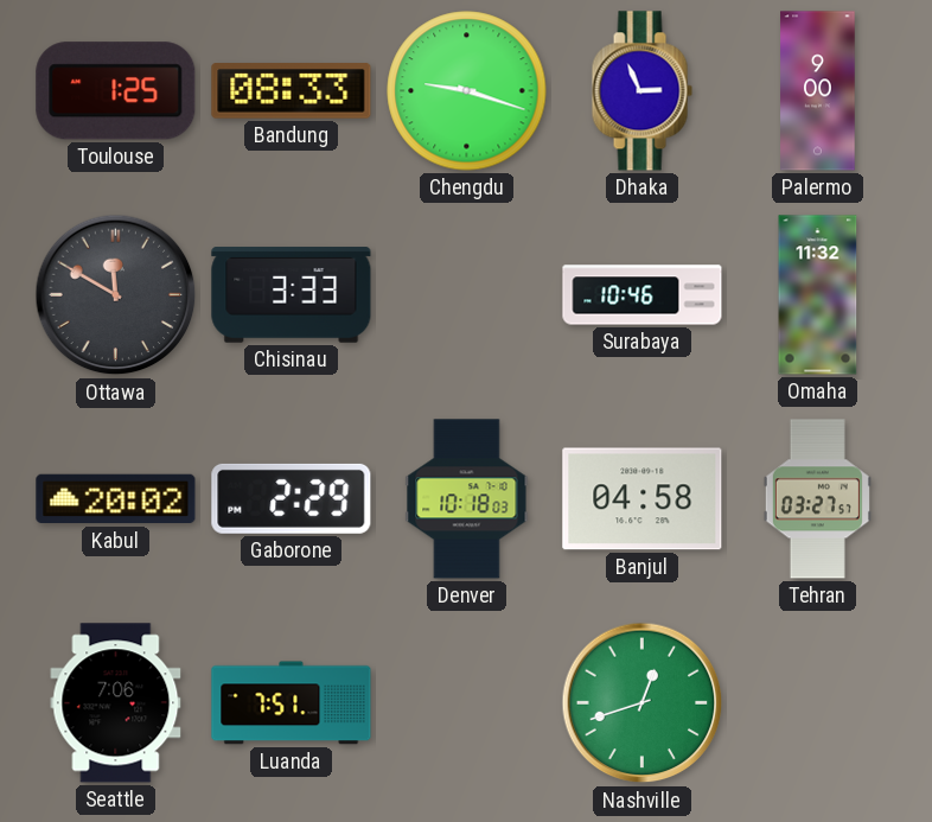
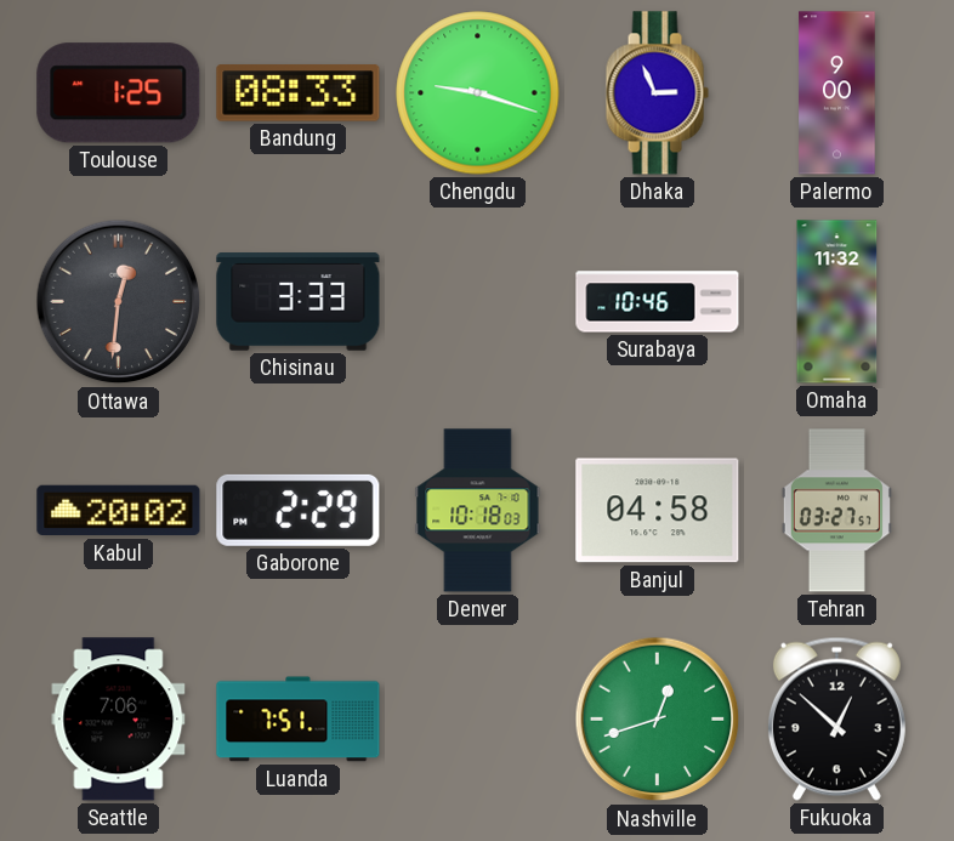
Ottawa: 11:50 -> 12:31 (119, 302)
Fukuoka: none -> 12:52 (836, 718)
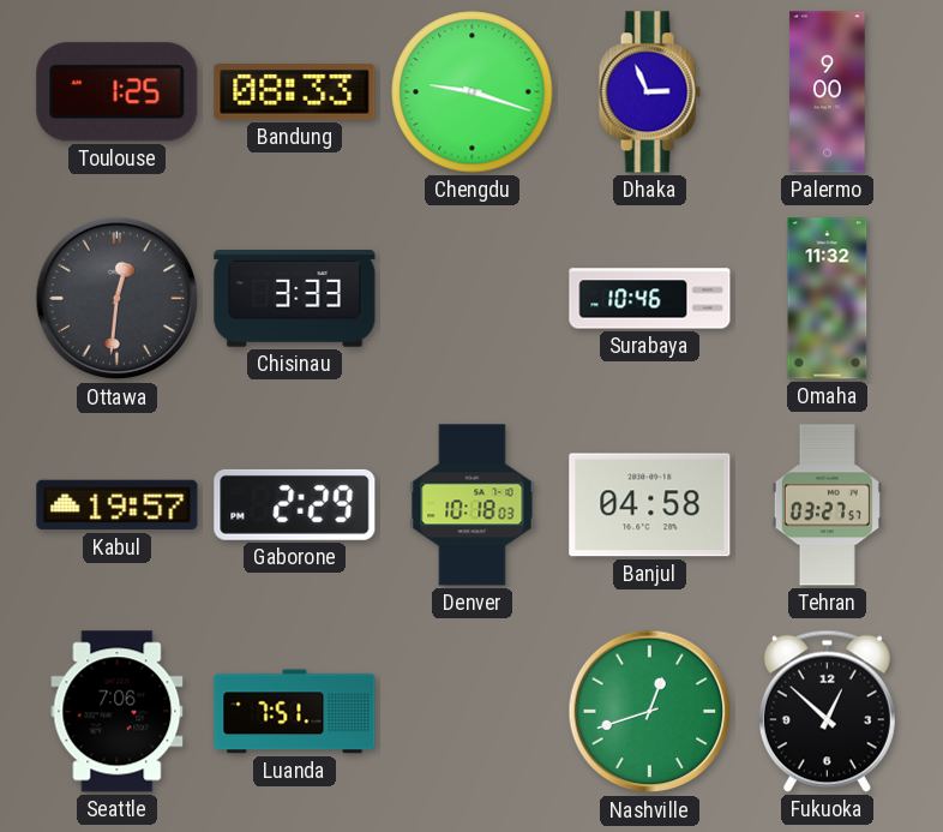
Kabul: 20:02 -> 19:57 (118, 505)
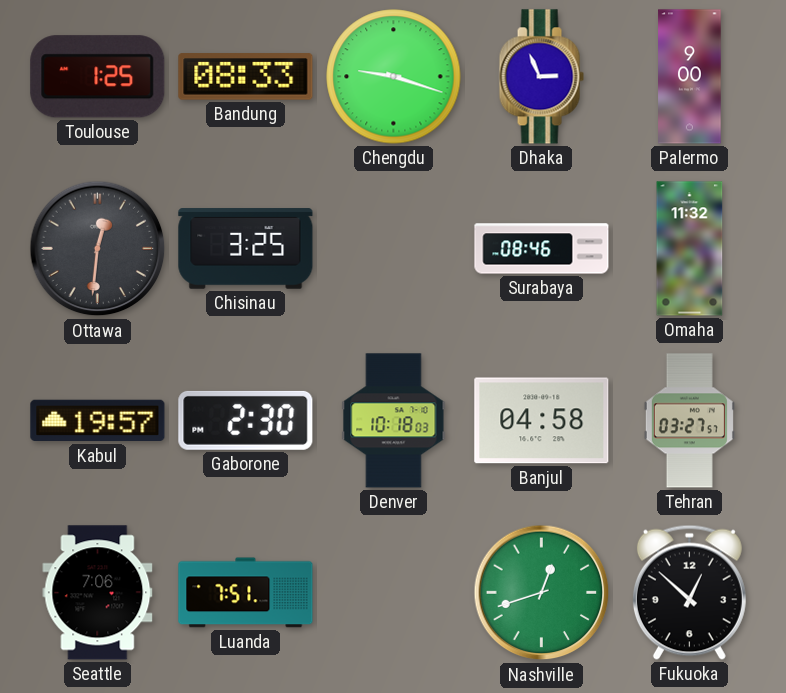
Chisinau: 3:33 -> 3:25 (246, 249)
Surabaya: 10:46 -> 08:46 (542, 249)
Gaborone: 2:29 -> 2:30 (246, 420)
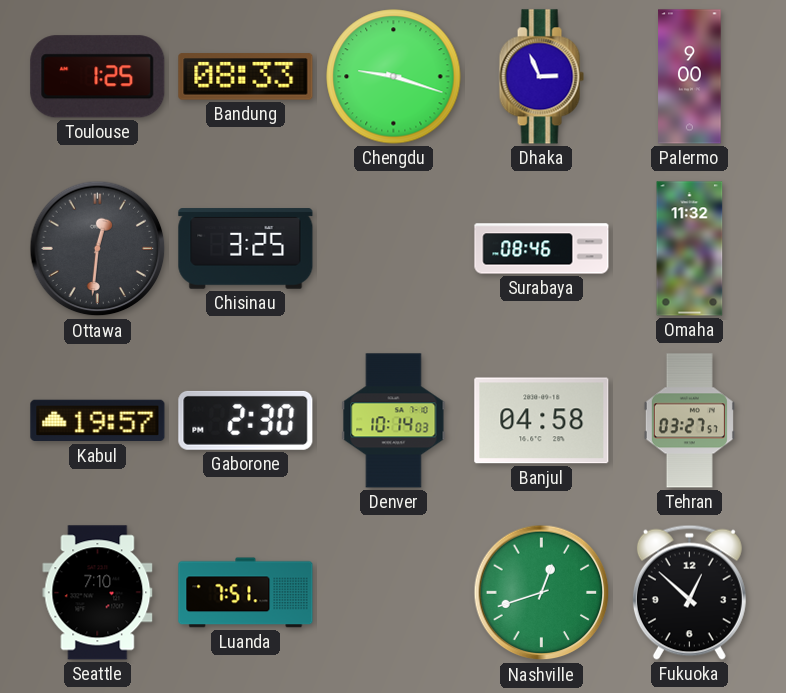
Denver: 10:18 -> 10:14 (394, 421)
Seattle: 7:06 -> 7:10 (98, 593)
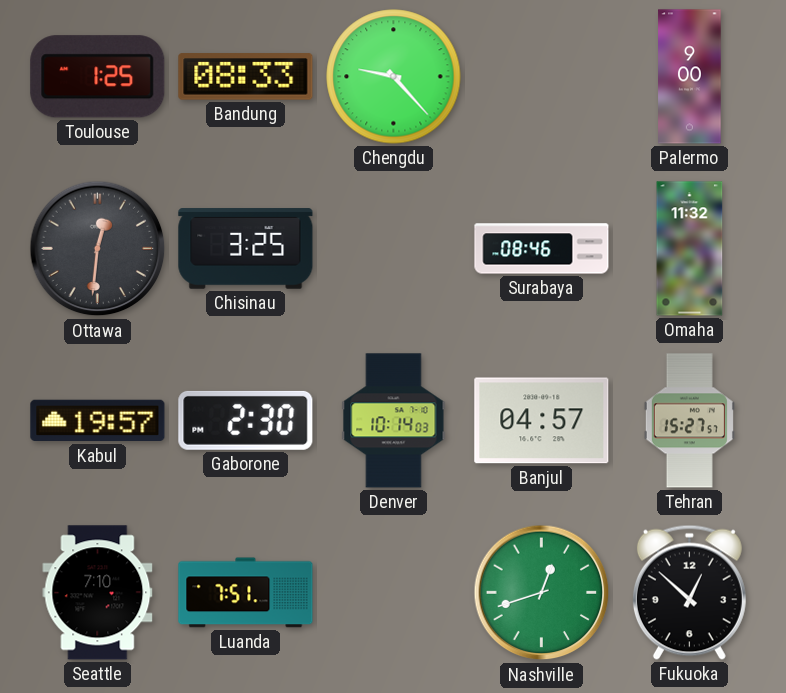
Chengdu: 9:18 -> 9:23 (394, 77)
Dhaka: 2:56 -> none (541, 77)
Banjul: 04:58 -> 04:57 (542, 421)
Tehran: 03:27 -> 15:27 (689, 421)
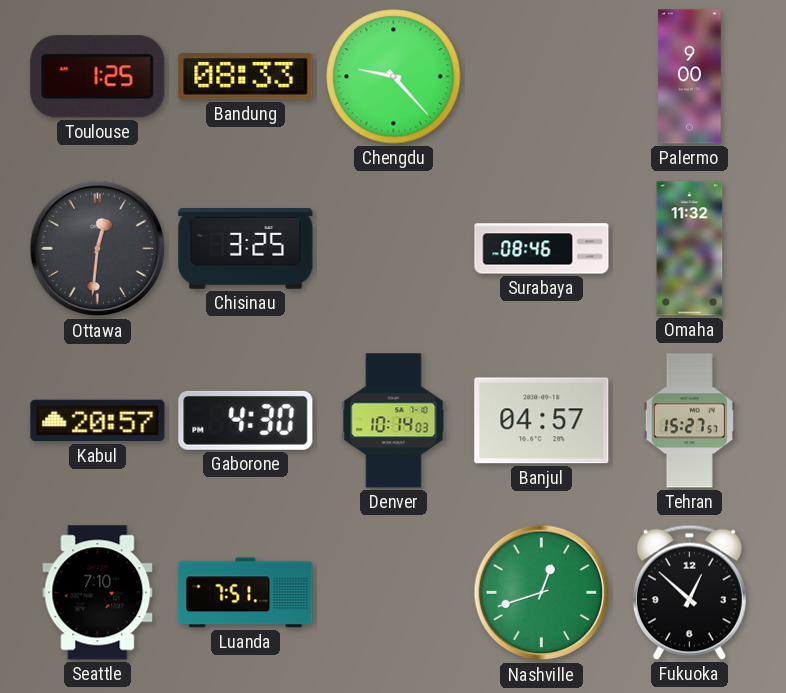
Kabul: 19:57 -> 20:57 (98, 421)
Gaborone: 2:30 -> 4:30 (246, 420)
